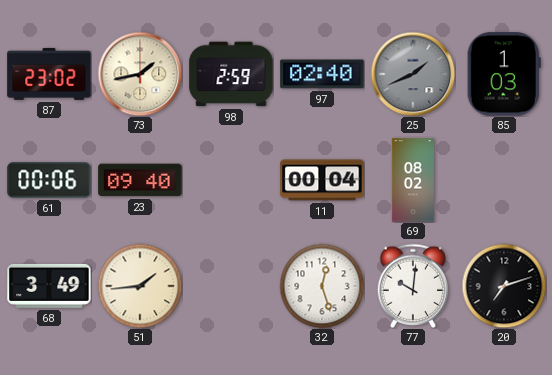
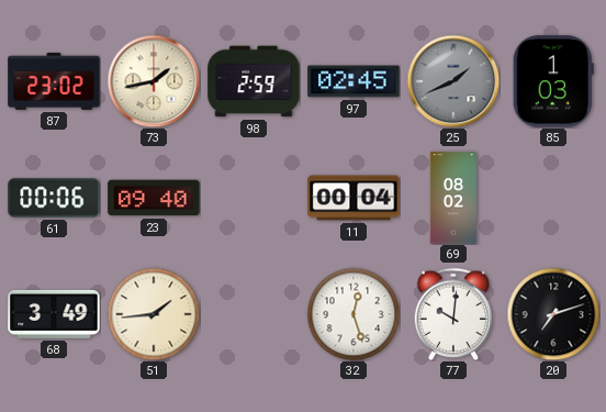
97: 02:40 -> 02:45 (353, 81)
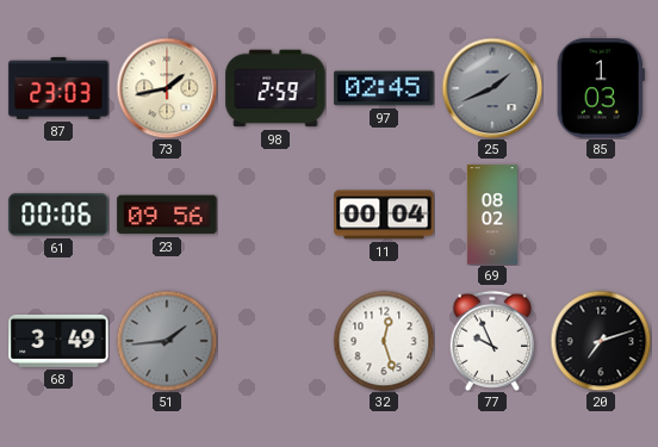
87: 23:02 -> 23:03 (58, 88)
23: 09:40 -> 09:56 (167, 215)
51 dial: cream -> grey (167, 341)
77: 10:01 -> 9:56 (491, 341)
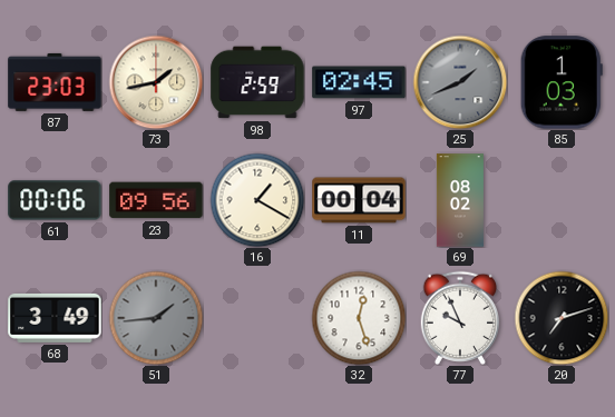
16: none -> 1:20 (257, 200)
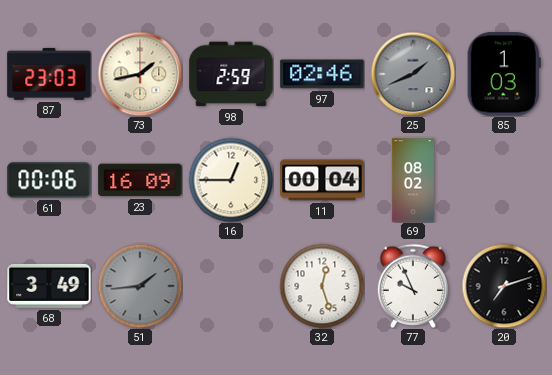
97: 02:45 -> 02:46 (322, 74)
23: 09:56 -> 16:09 (140, 180)
16: 1:20 -> 12:45 (231, 180)
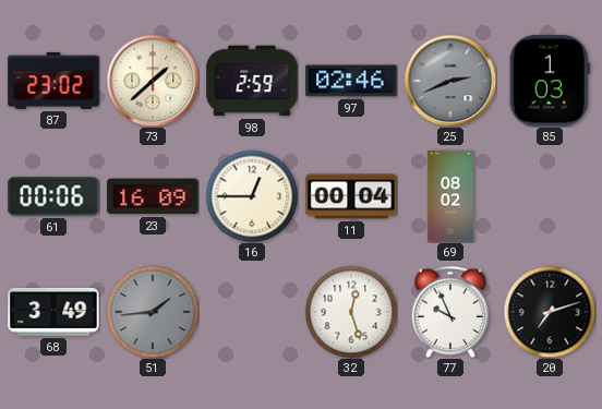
87: 23:03 -> 23:02 (53, 81)
73: 1:43 -> 1:38 (153, 81)
25: 1:41 -> 2:41 (450, 81)
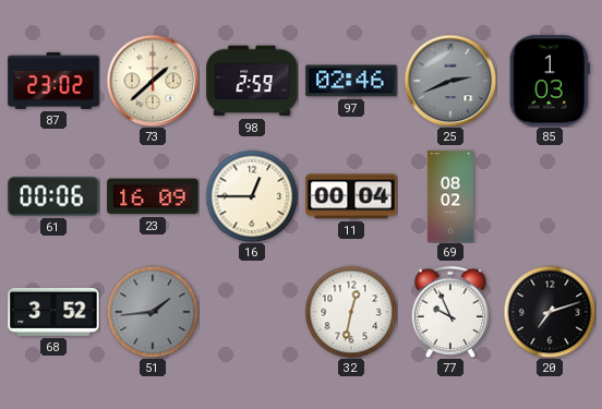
68: 3:49 -> 3:52 (53, 312)
32: 12:27 -> 12:32 (351, 312)
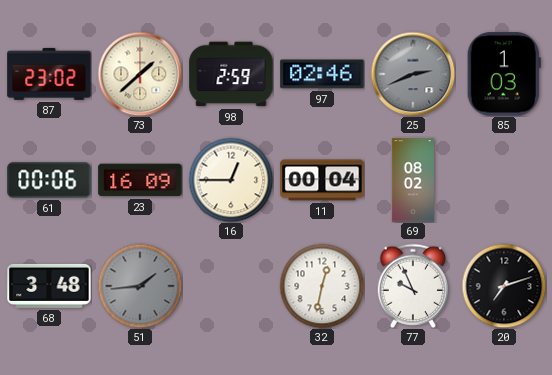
68: 3:52 -> 3:48 (49, 286)
